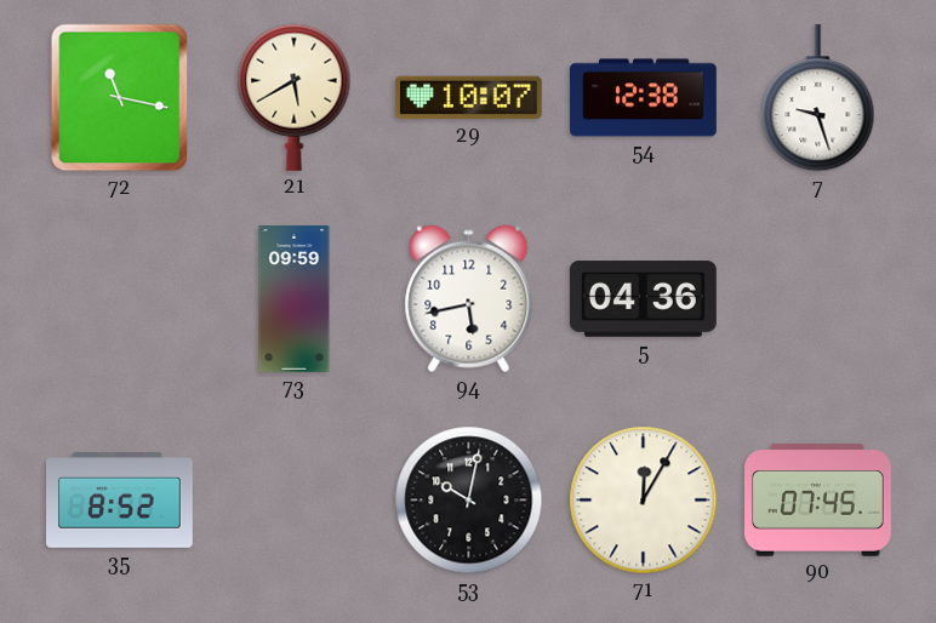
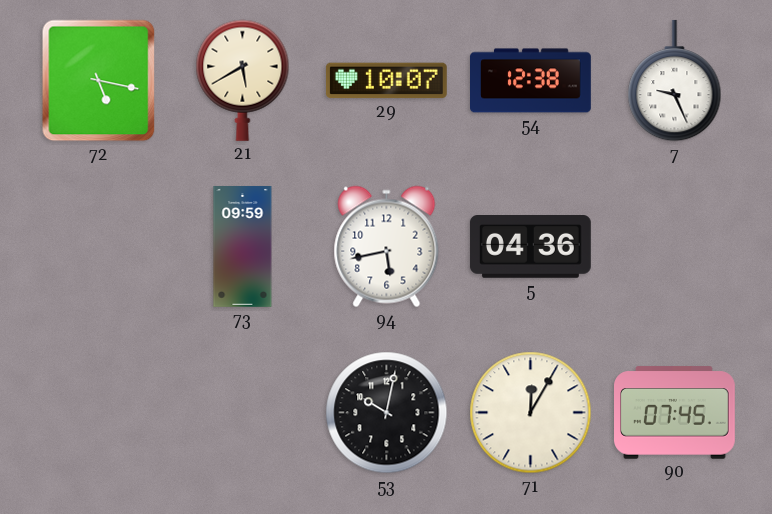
72: 11:17 -> 5:17 (99, 81)
7: 9:27 -> 9:26 (675, 81)
35: 8:52 -> none (120, 501)
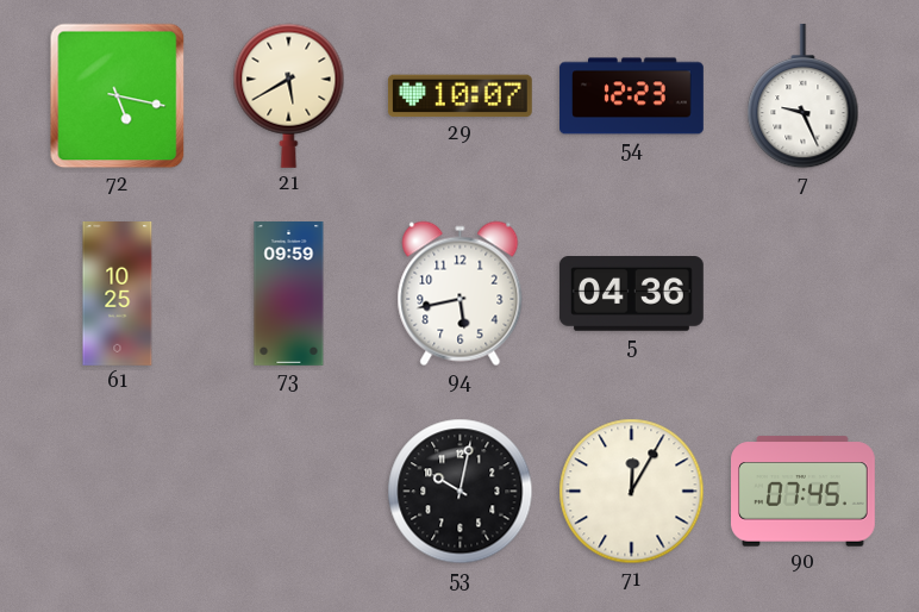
54: 12:38 -> 12:23 (632, 96)
61: none -> 10:25 (118, 294)
